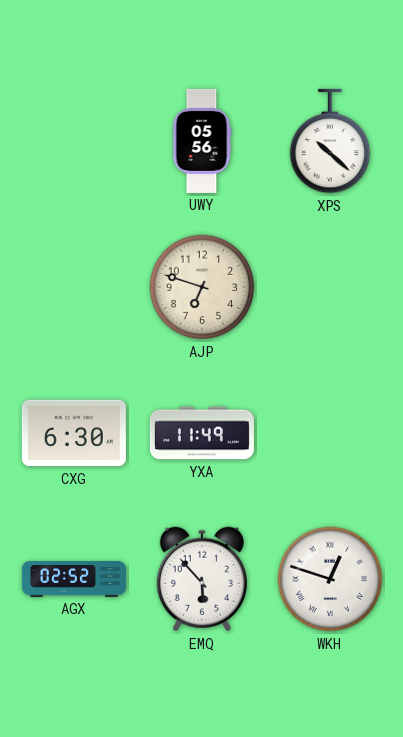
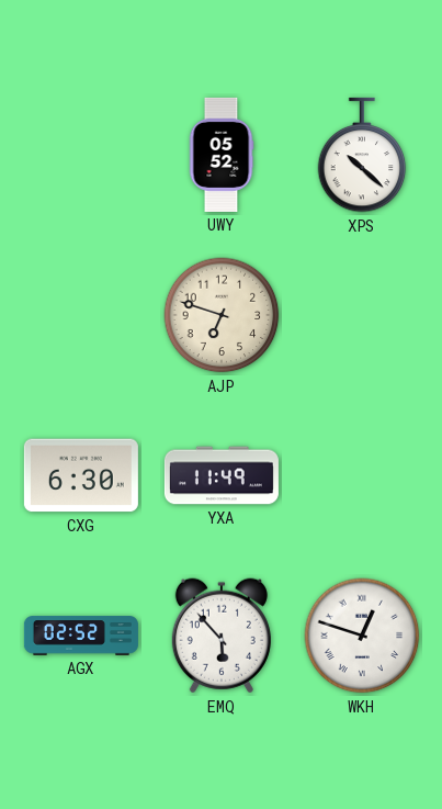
UWY: 05:56 -> 05:52 (222, 155)
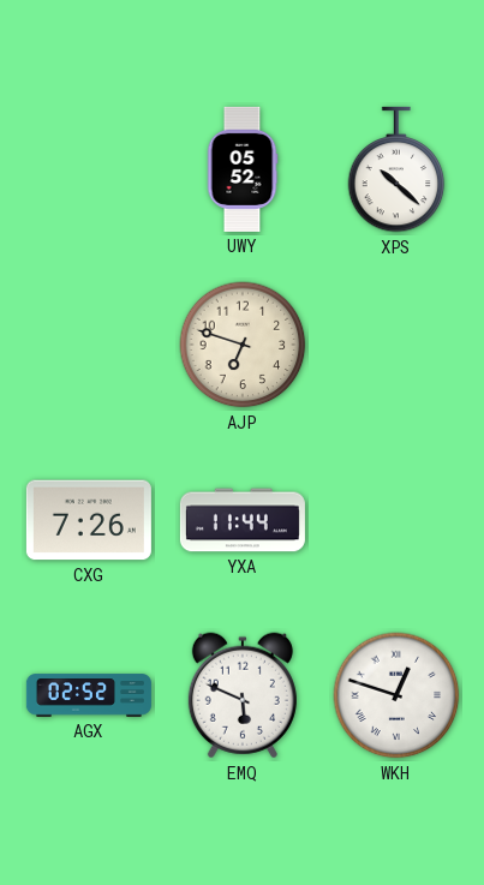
CXG: 6:30 -> 7:26 (89, 520)
YXA: 11:49 -> 11:44 (243, 520)
EMQ: 5:53 -> 5:49 (243, 695)
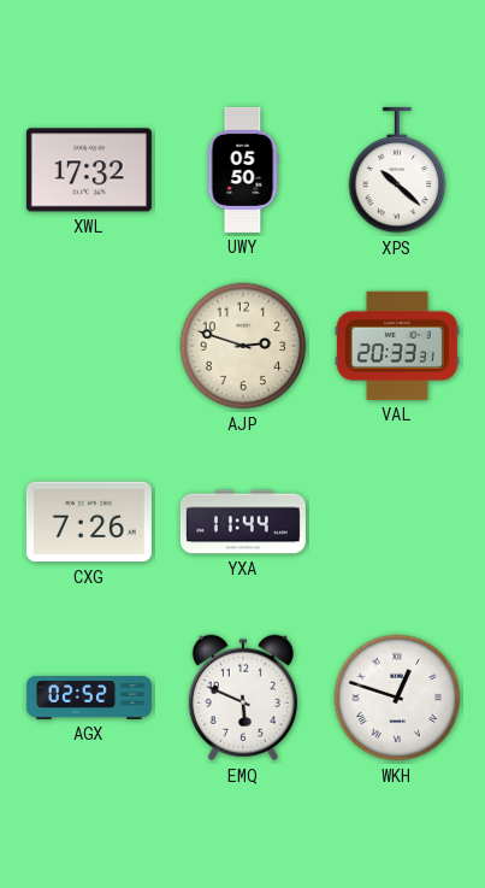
XWL: none -> 17:32 (89, 170)
UWY: 05:52 -> 05:50 (243, 170)
AJP: 6:48 -> 2:48 (243, 346)
VAL: none -> 20:33 (397, 346)
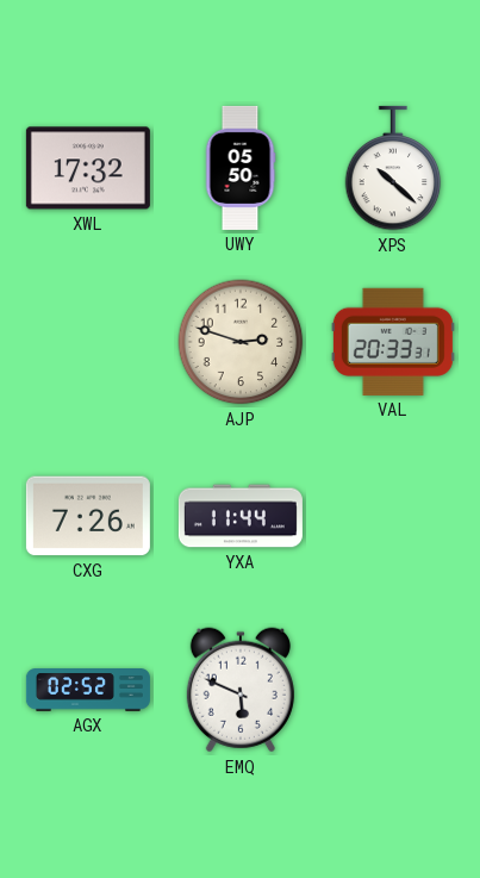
WKH: 12:48 -> none (397, 698)
